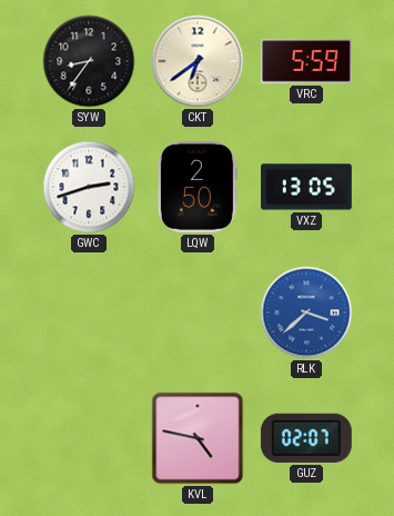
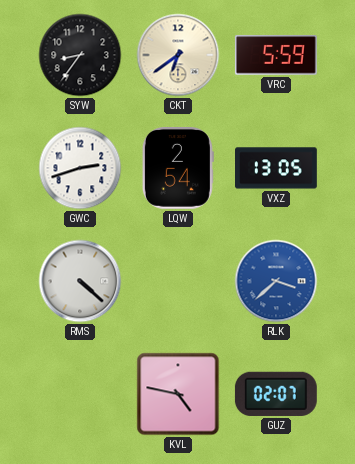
LQW: 2:50 -> 2:54 (178, 169)
RMS: none -> 4:22 (80, 281)
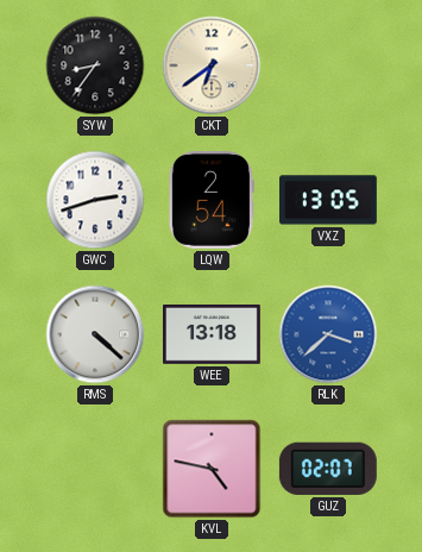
VRC: 5:59 -> none (276, 55)
WEE: none -> 13:18 (213, 335)
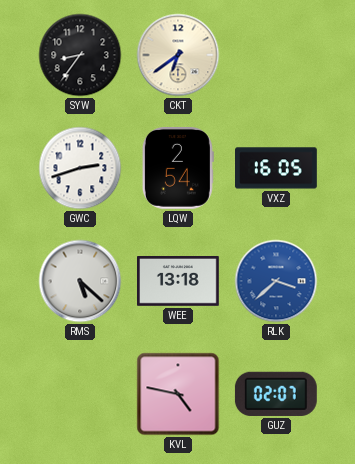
VXZ: 13:05 -> 16:05 (277, 168)
RMS: 4:22 -> 5:22 (80, 281)
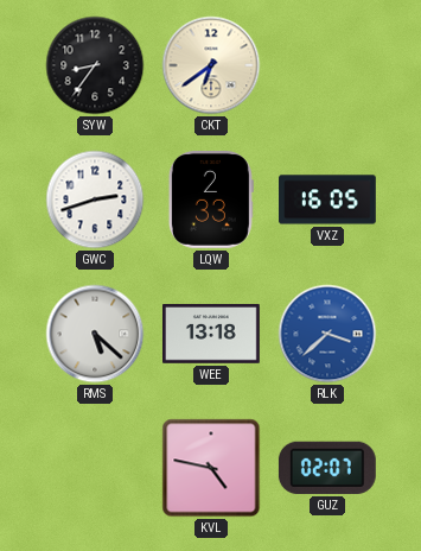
LQW: 2:54 -> 2:33 (211, 201)
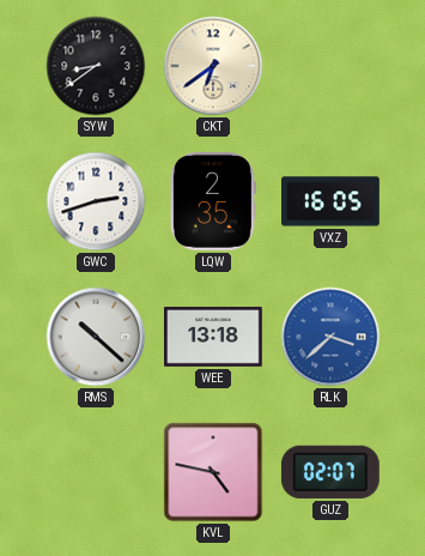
SYW: 8:36 -> 8:39 (96, 66)
LQW: 2:33 -> 2:35 (213, 203)
RMS: 5:22 -> 10:22 (96, 337)
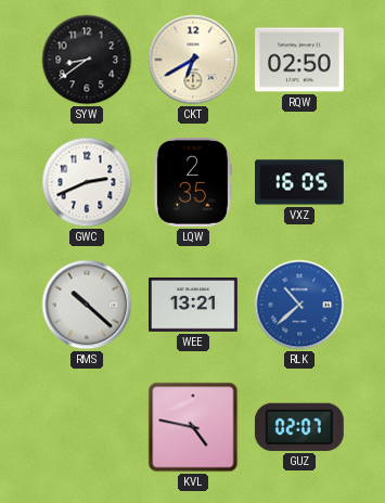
CKT: 6:39 -> 6:40 (193, 60)
RQW: none -> 02:50 (300, 60)
GWC: 2:42 -> 2:41 (87, 182)
WEE: 13:18 -> 13:21 (194, 306)
RLK: 3:38 -> 10:38 (299, 305)
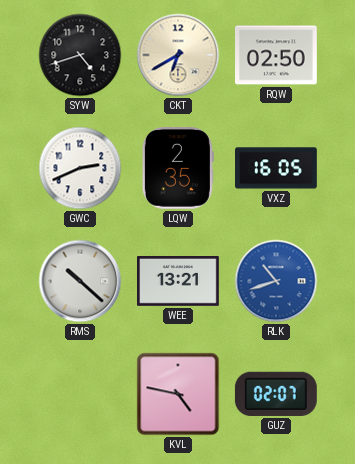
SYW: 8:39 -> 4:42 (80, 55)
RLK: 10:38 -> 10:42 (276, 281)
